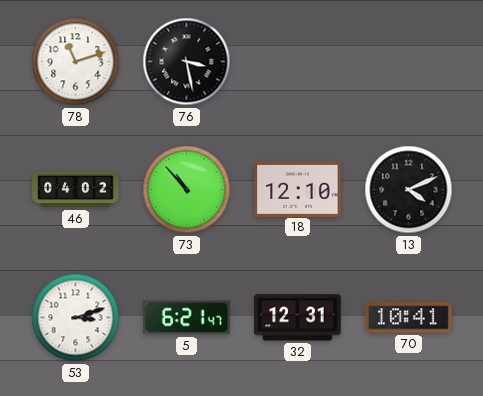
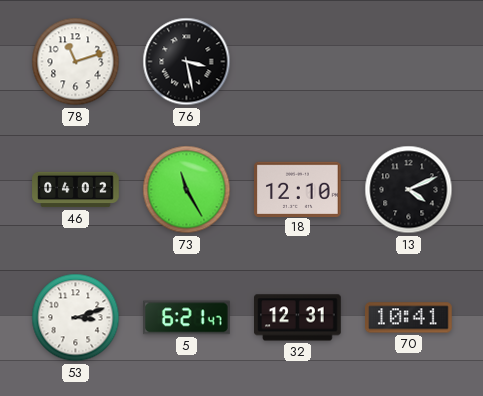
73: 10:53 -> 11:25 (187, 190)
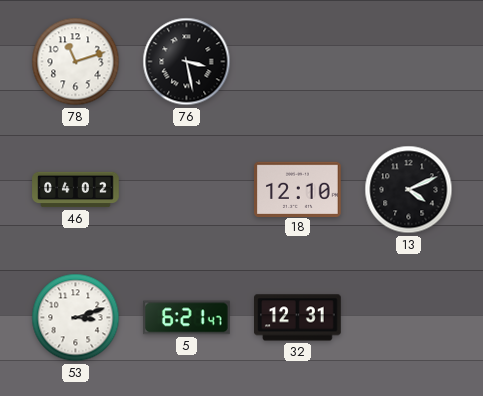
73: 11:25 -> none (187, 190)
70: 10:41 -> none (409, 318)
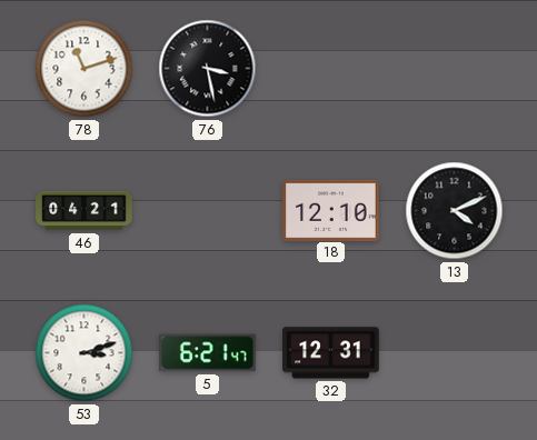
46: 04:02 -> 04:21 (84, 211)
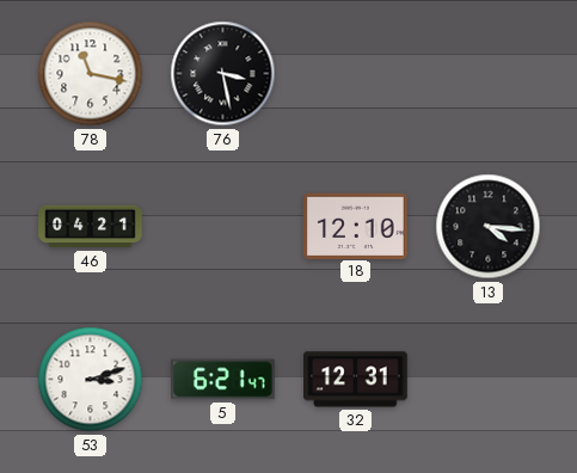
78: 11:12 -> 11:17 (91, 74)
13: 4:11 -> 4:16 (489, 227)
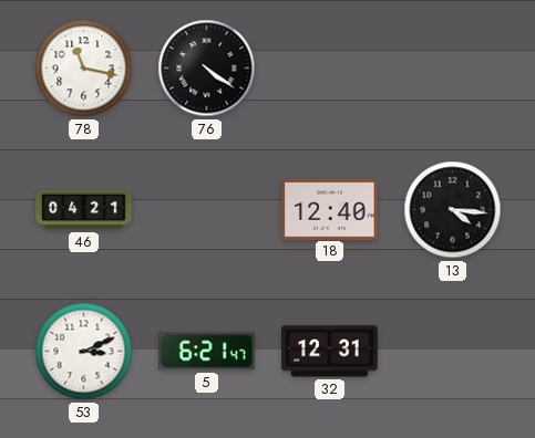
76: 3:28 -> 4:21 (207, 69)
18: 12:10 -> 12:40 (330, 209)
53: 3:12 -> 3:11 (84, 352)
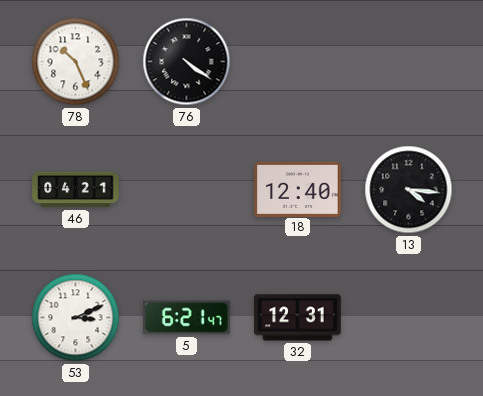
78: 11:17 -> 10:26 (76, 62)
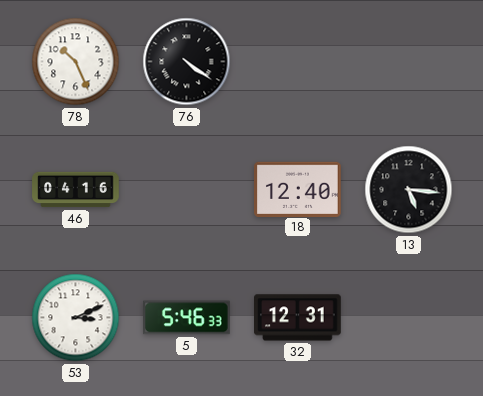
46: 04:21 -> 04:16 (76, 190)
13: 4:16 -> 5:16 (409, 190)
5: 6:21 -> 5:46 (187, 318)
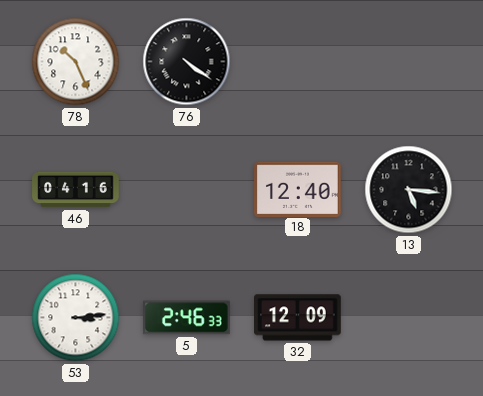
53: 3:11 -> 3:14 (76, 318)
5: 5:46 -> 2:46 (187, 318)
32: 12:31 -> 12:09 (298, 318)
